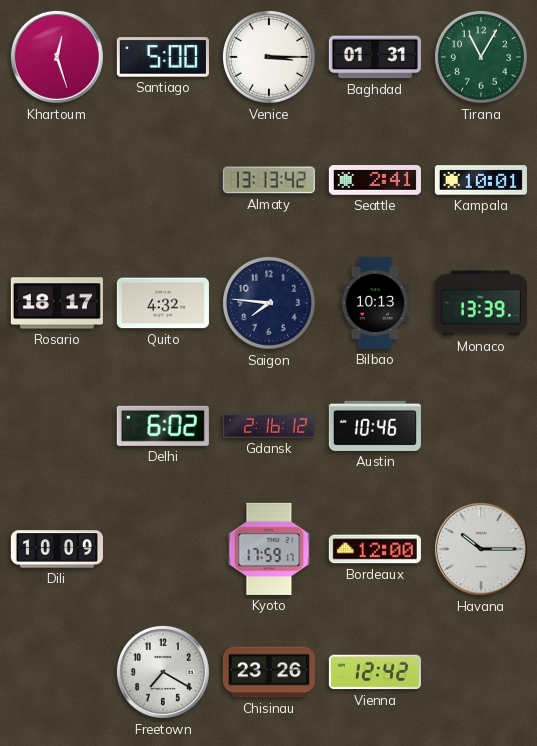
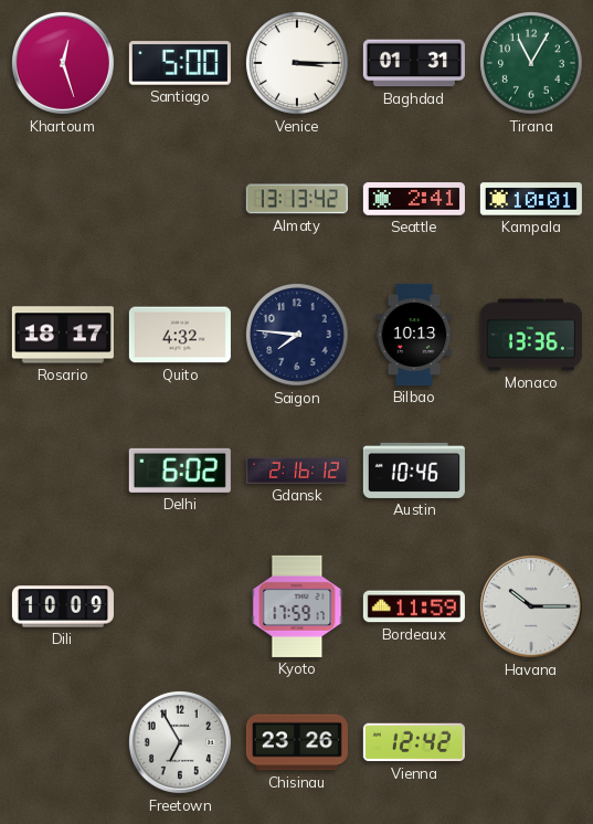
Monaco: 13:39 -> 13:36 (531, 335)
Bordeaux: 12:00 -> 11:59 (414, 606)
Freetown: 7:20 -> 6:55 (180, 742)
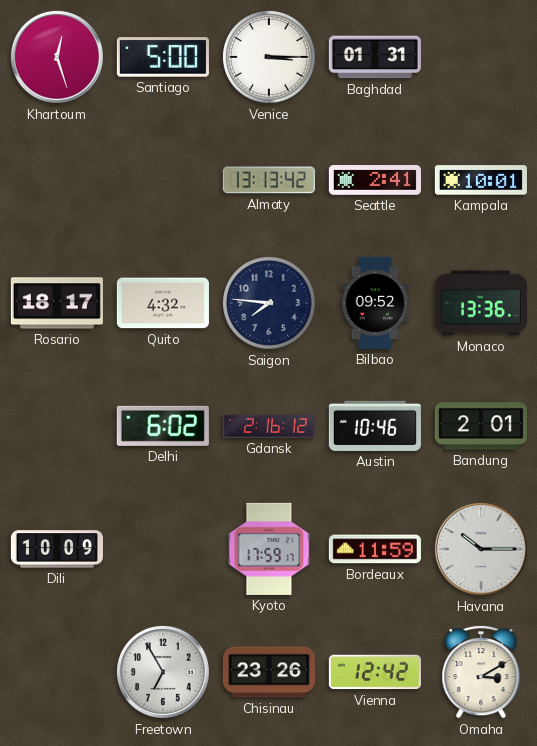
Tirana: 11:05 -> none (532, 64)
Bilbao: 10:13 -> 09:52 (375, 303)
Bandung: none -> 2:01 (481, 426)
Omaha: none -> 3:10 (481, 672)
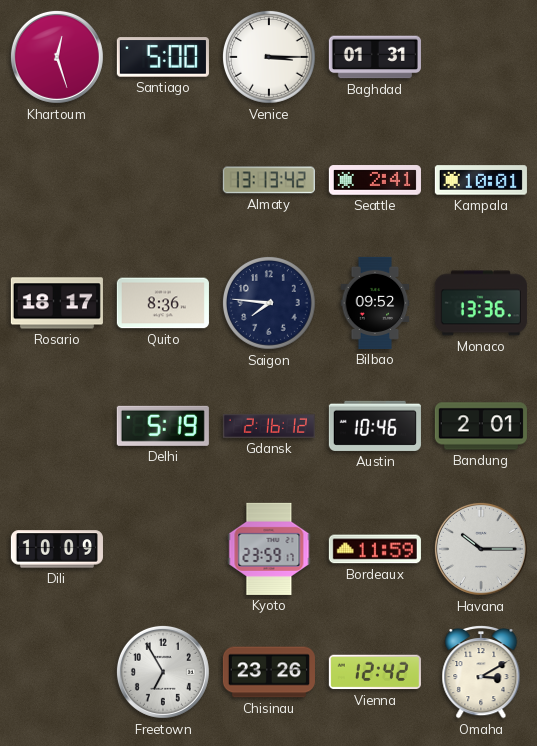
Quito: 4:32 -> 8:36 (163, 303)
Delhi: 6:02 -> 5:19 (163, 426)
Kyoto: 17:59 -> 23:59 (269, 549)
